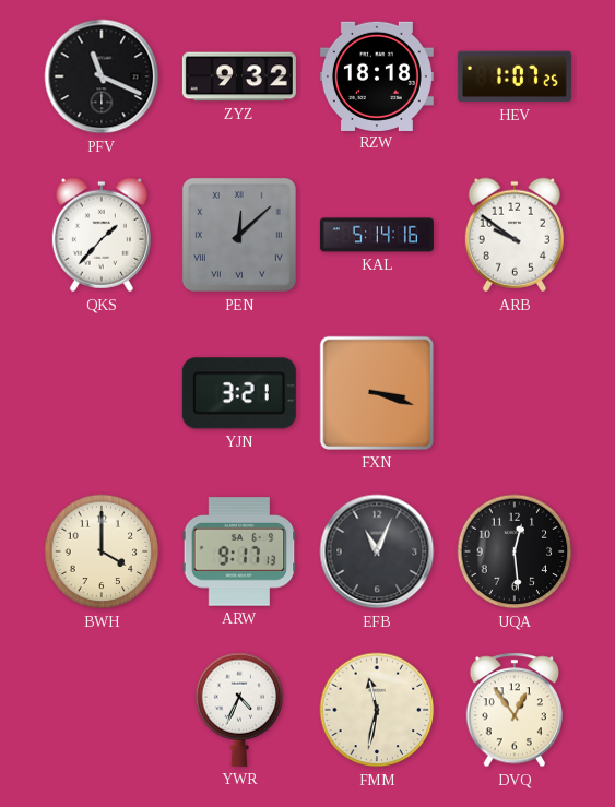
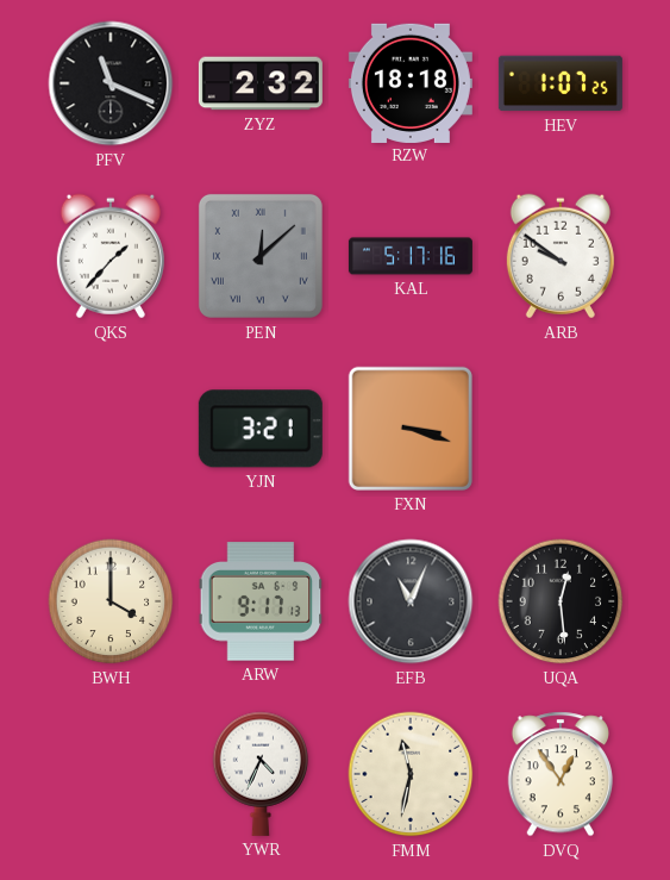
ZYZ: 9:32 -> 2:32 (261, 83)
KAL: 5:14 -> 5:17 (411, 256)
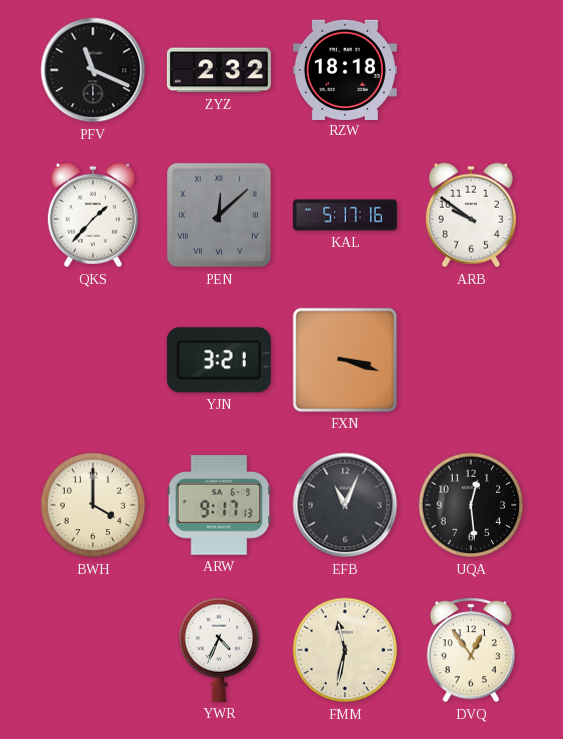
HEV: 1:07 -> none (561, 83)
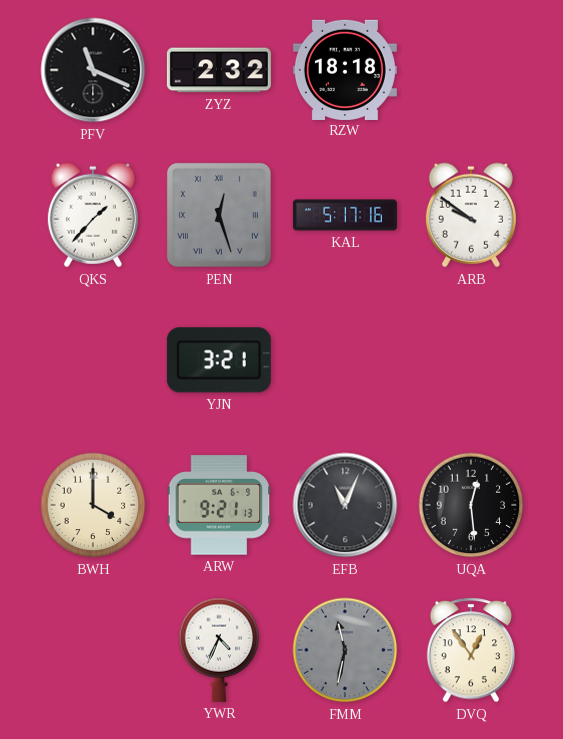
PEN: 12:08 -> 12:27 (219, 215)
FXN: 3:18 -> none (345, 360)
ARW: 9:17 -> 9:21 (219, 505)
FMM dial: cream -> grey (345, 650)
